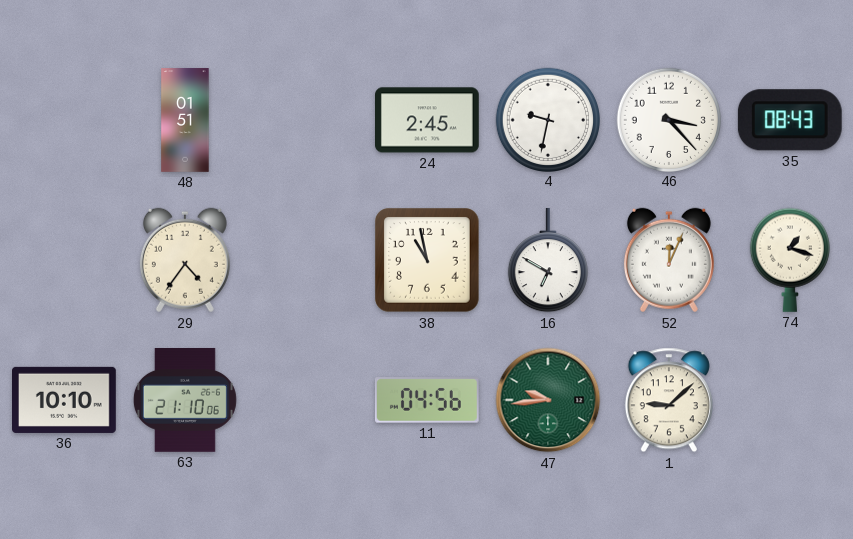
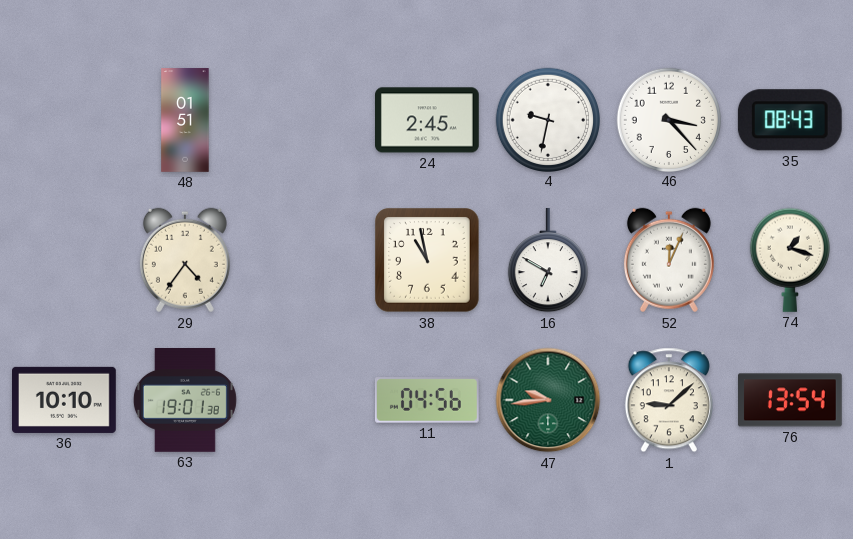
63: 21:10 -> 19:01 (185, 401)
76: none -> 13:54 (791, 400)
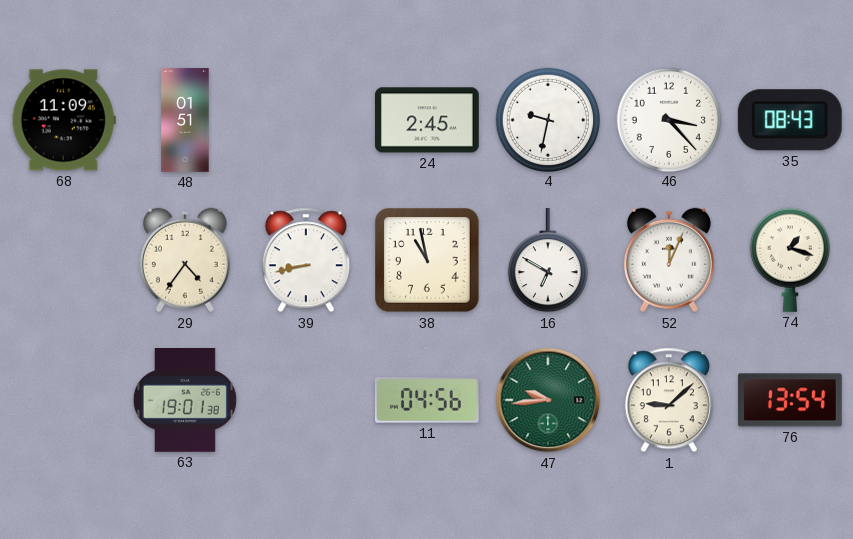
68: none -> 11:09 (64, 120)
39: none -> 8:43 (306, 260)
36: 10:10 -> none (65, 400)
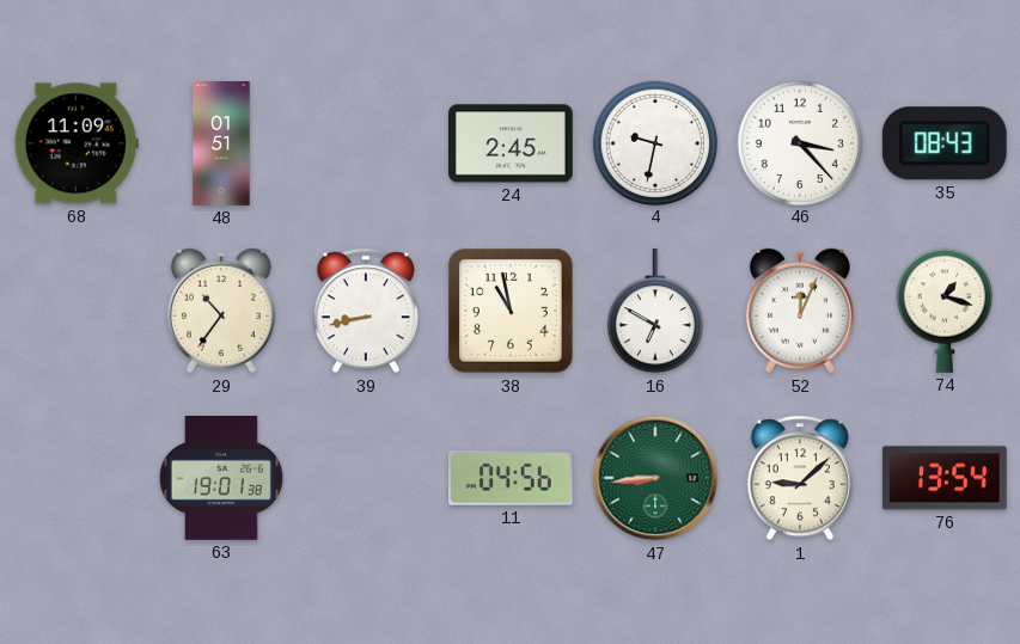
29: 4:36 -> 10:36 (221, 311)
47: 9:44 -> 8:44 (655, 478)
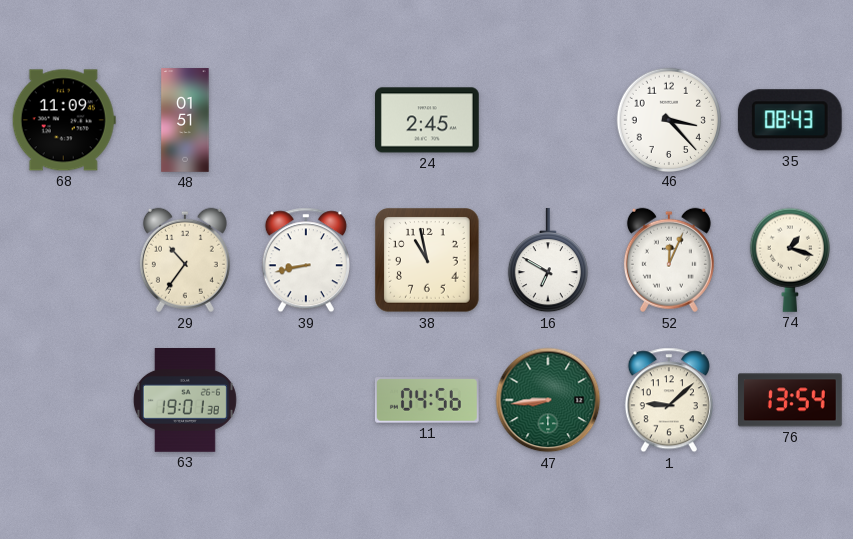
4: 9:32 -> none (654, 142)
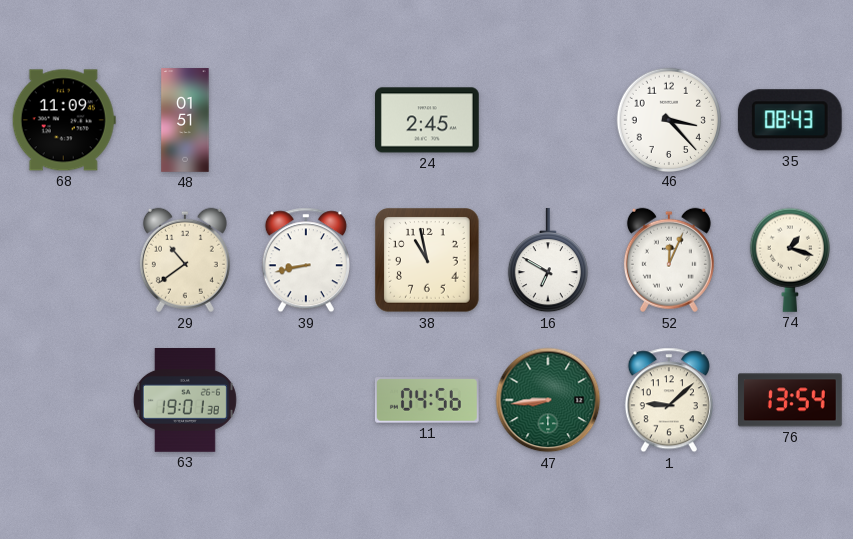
29: 10:36 -> 10:39 (185, 260)
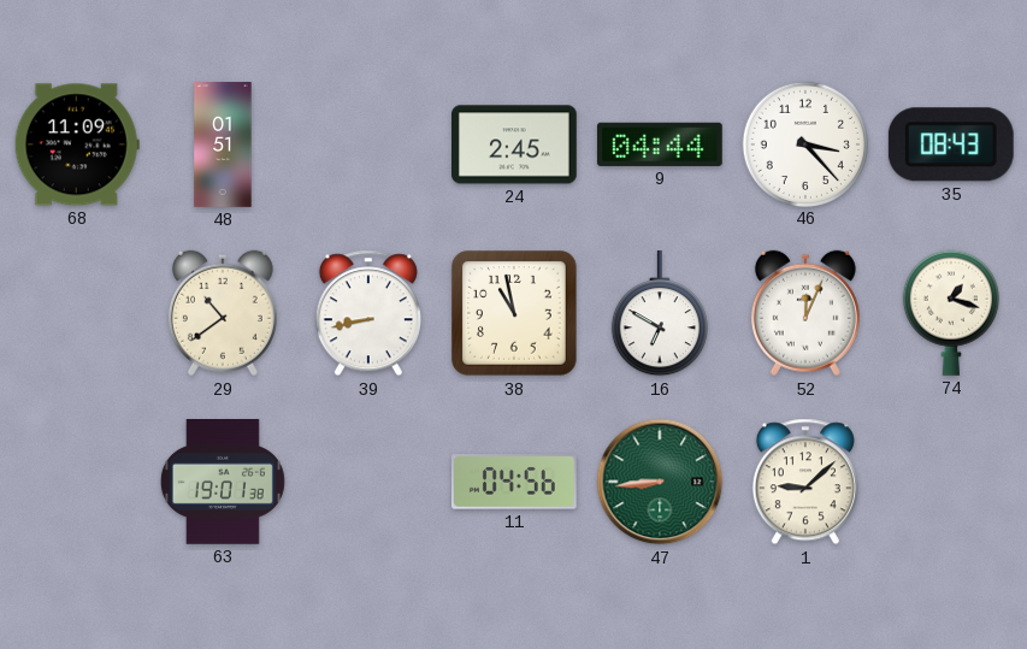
9: none -> 04:44 (660, 144)
76: 13:54 -> none (791, 400)
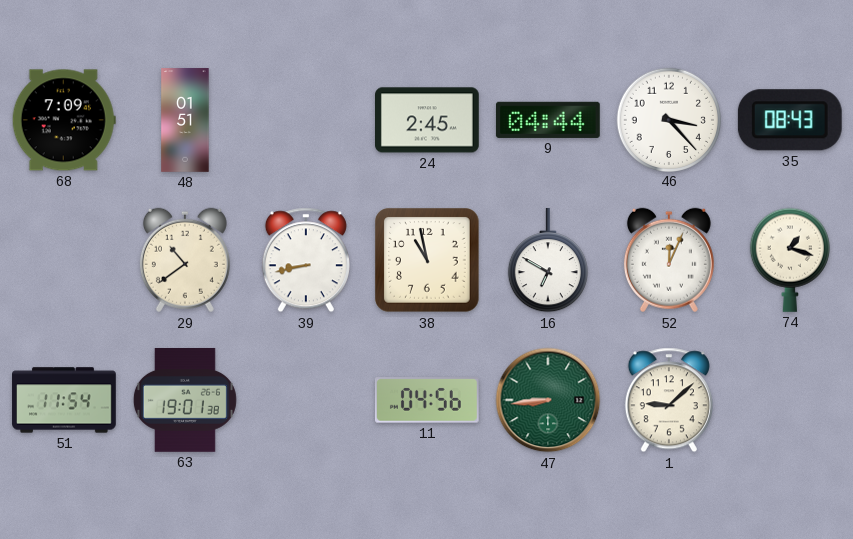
68: 11:09 -> 7:09 (64, 120)
51: none -> 11:54 (64, 400)
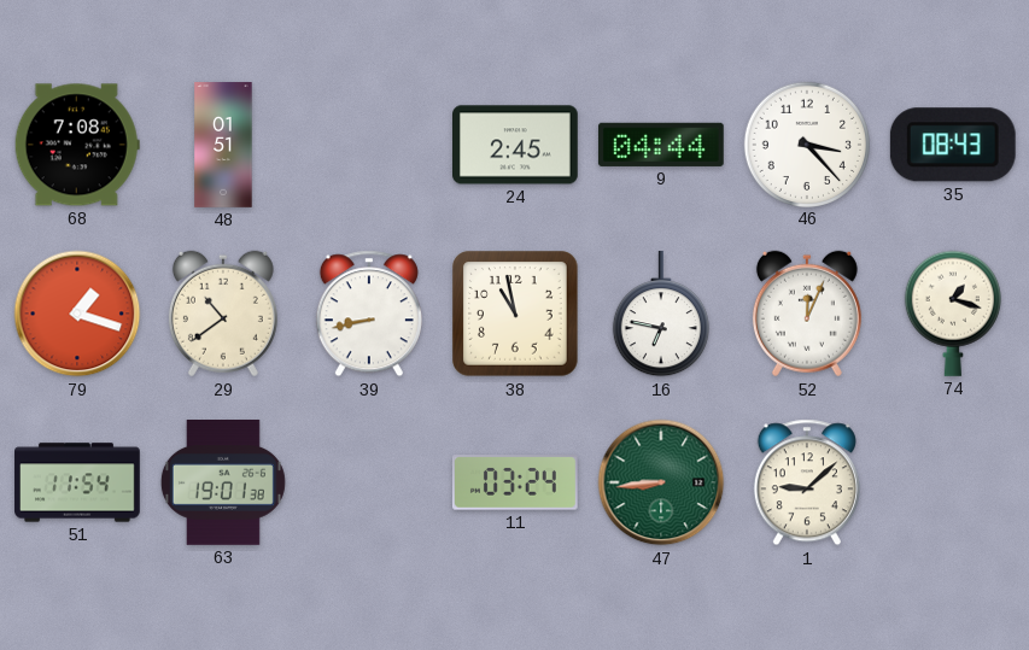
68: 7:09 -> 7:08 (77, 145)
79: none -> 1:18 (77, 314)
16: 6:50 -> 6:47 (661, 315)
11: 04:56 -> 03:24 (515, 482)
